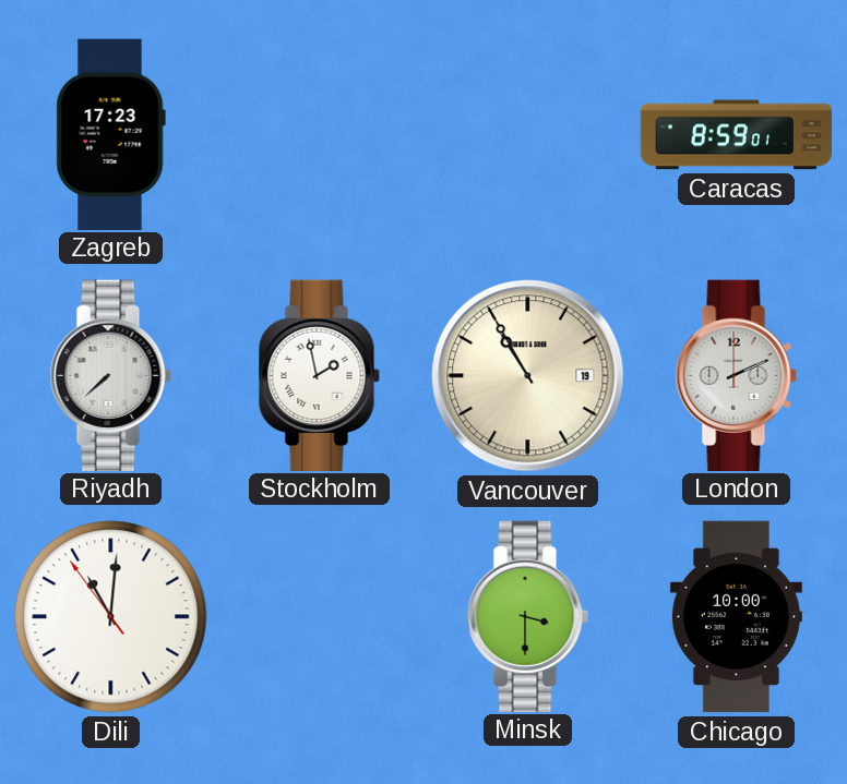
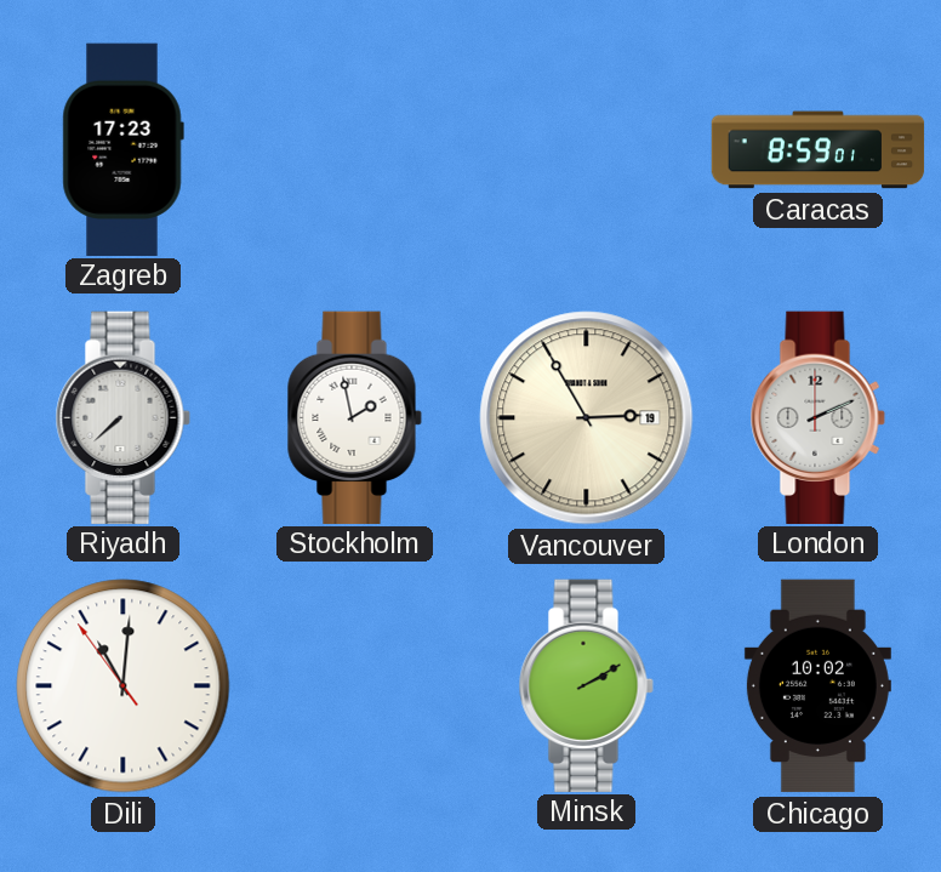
Vancouver: 10:55 -> 2:55 (587, 418)
Minsk: 3:30 -> 2:10 (586, 685)
Chicago: 10:00 -> 10:02 (817, 686)
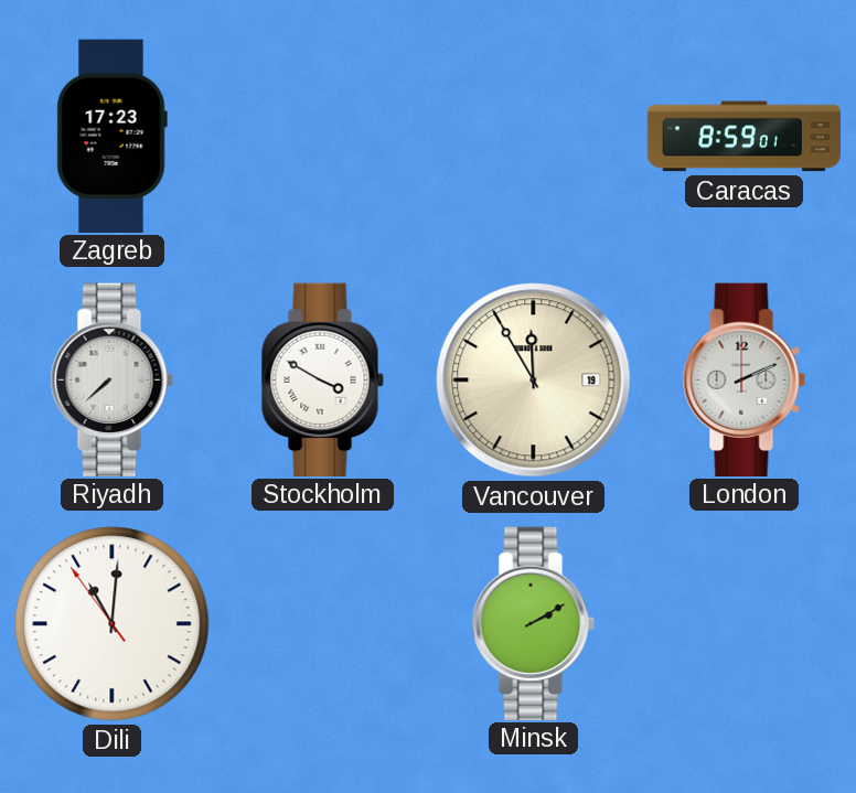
Stockholm: 1:58 -> 3:50 (322, 379)
Vancouver: 2:55 -> 11:55 (534, 381)
Chicago: 10:02 -> none (817, 686)
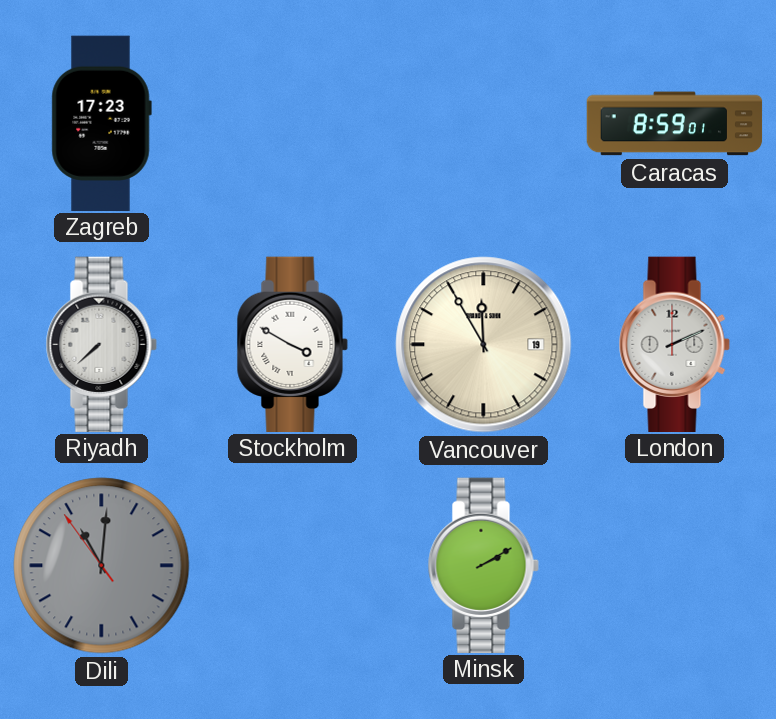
Dili dial: white -> grey (102, 566)
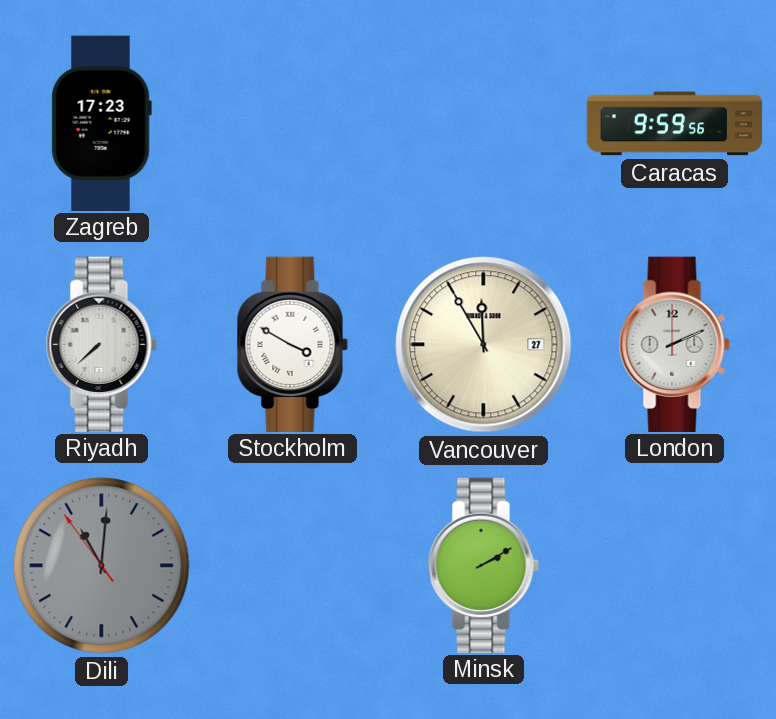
Caracas: 8:59 -> 9:59 (675, 124)
Vancouver date: 19 -> 27 (484, 345)
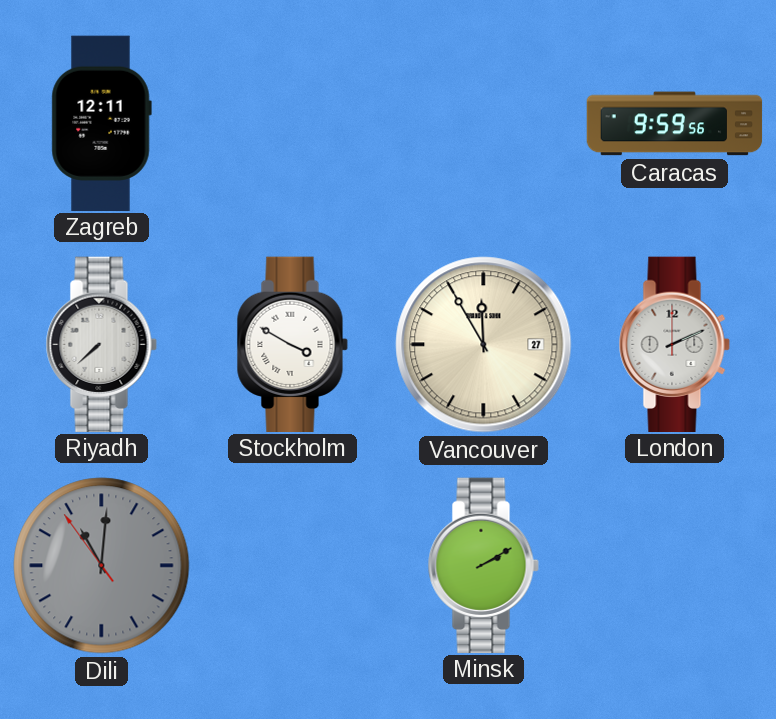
Zagreb: 17:23 -> 12:11 (101, 123)
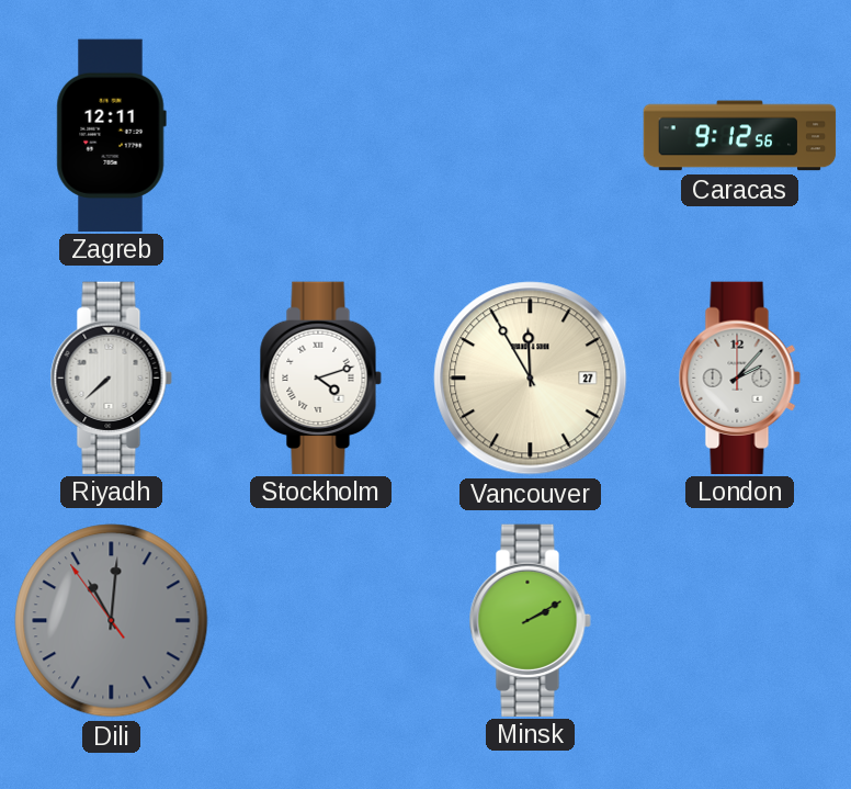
Caracas: 9:59 -> 9:12 (740, 136)
Stockholm: 3:50 -> 4:12 (320, 377)
London: 2:11 -> 2:07 (739, 377)
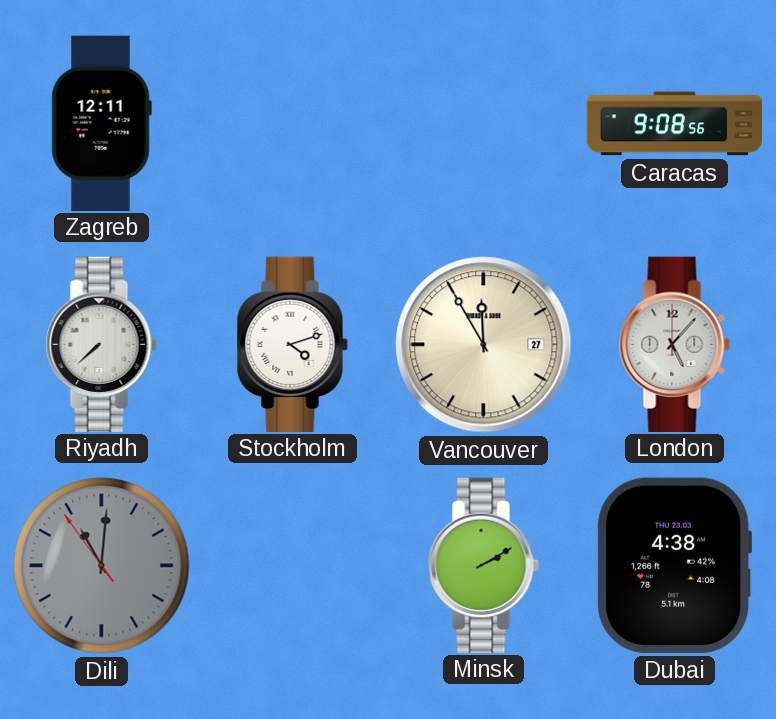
Caracas: 9:12 -> 9:08 (675, 124)
London: 2:07 -> 5:07 (674, 344)
Dubai: none -> 4:38 (674, 565)
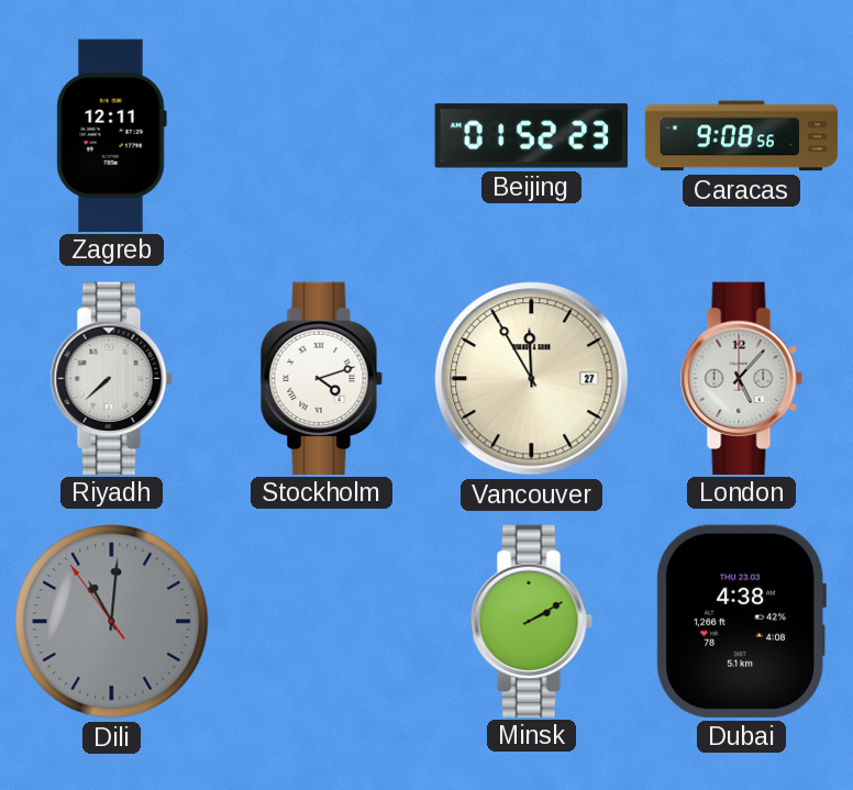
Beijing: none -> 01:52 (531, 136)
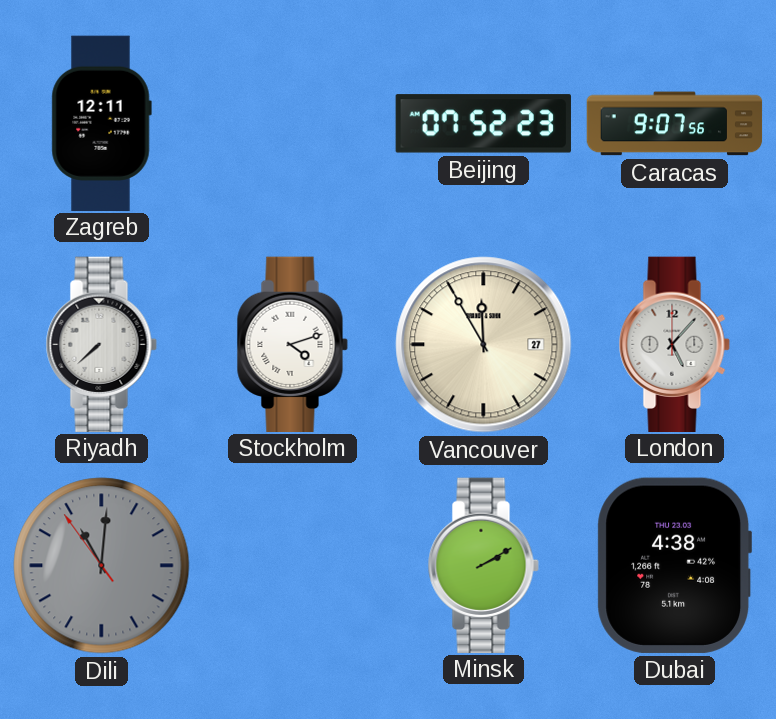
Beijing: 01:52 -> 07:52 (483, 124)
Caracas: 9:08 -> 9:07 (675, 124)
